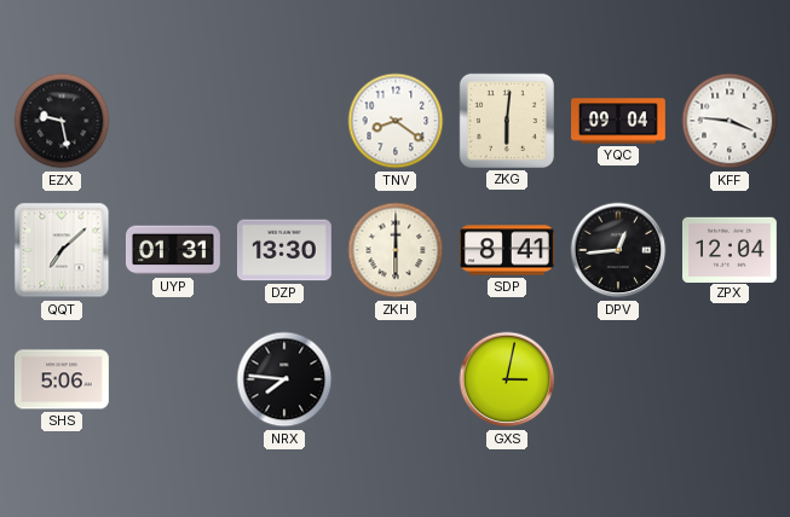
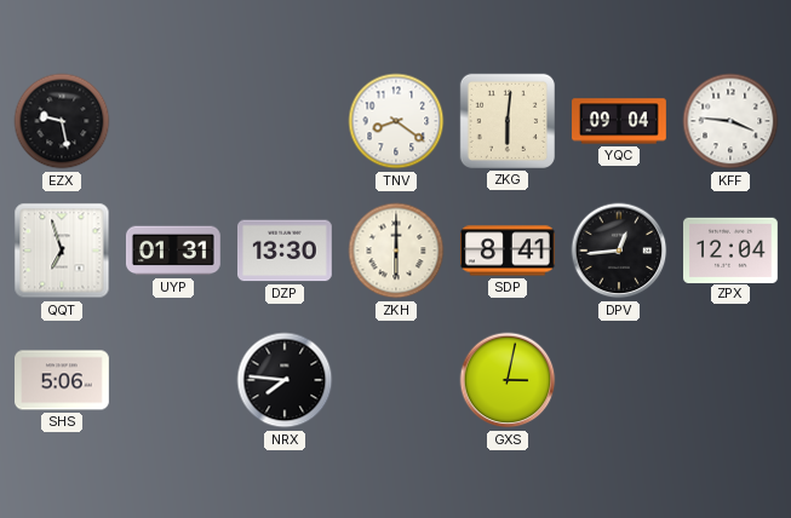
QQT: 7:08 -> 6:57 (62, 251)
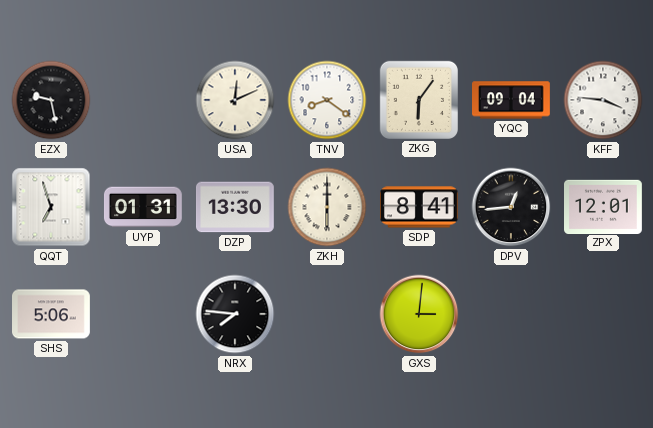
USA: none -> 12:11 (235, 100)
ZKG: 6:01 -> 6:06 (419, 100)
ZPX: 12:04 -> 12:01 (604, 206)
GXS: 3:02 -> 3:01 (419, 314)
